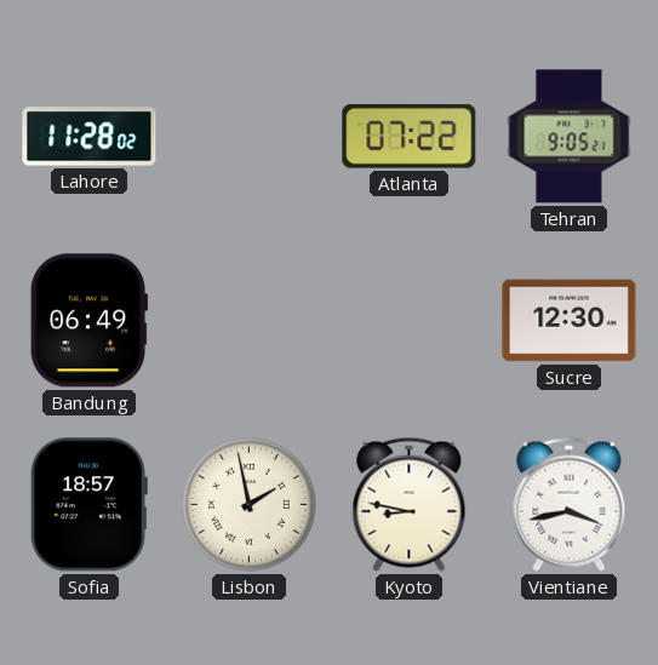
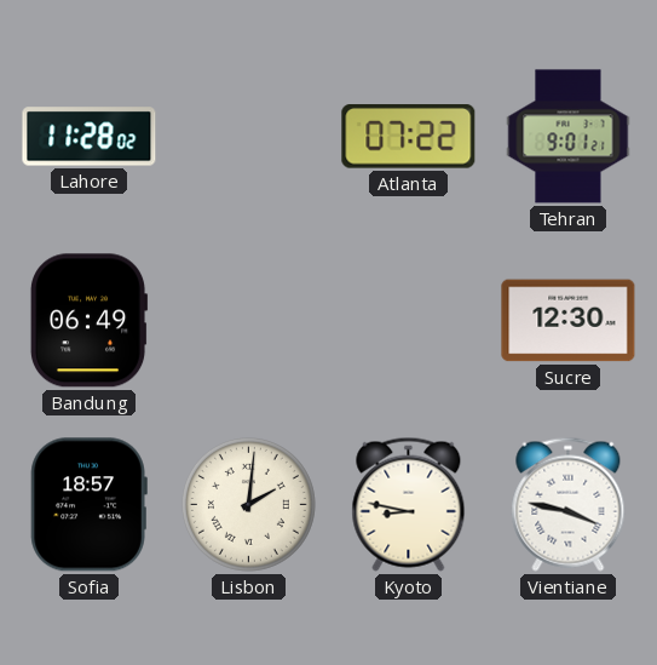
Tehran: 9:05 -> 9:01 (569, 137)
Lisbon: 1:58 -> 2:01 (248, 504)
Vientiane: 3:43 -> 3:47 (569, 504)
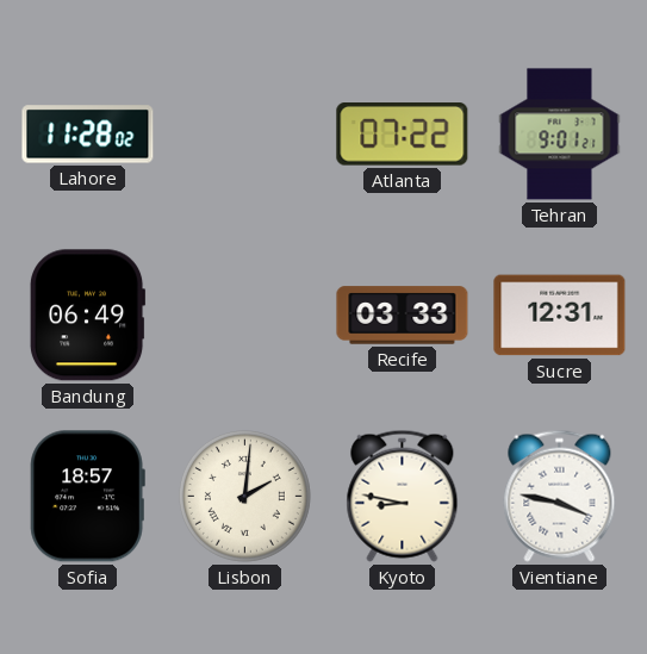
Recife: none -> 03:33 (403, 316)
Sucre: 12:30 -> 12:31 (560, 316)
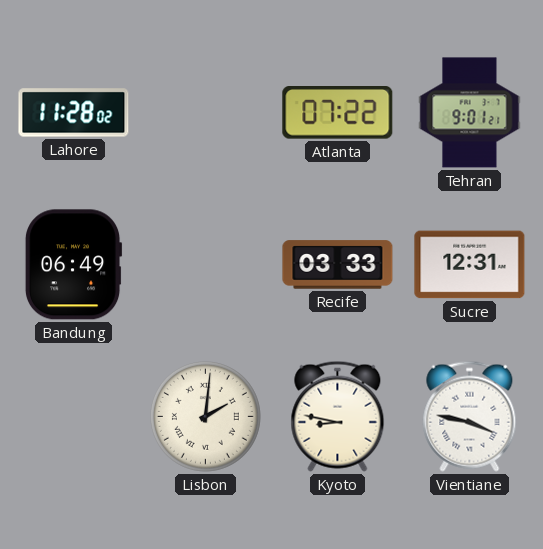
Sofia: 18:57 -> none (87, 497)
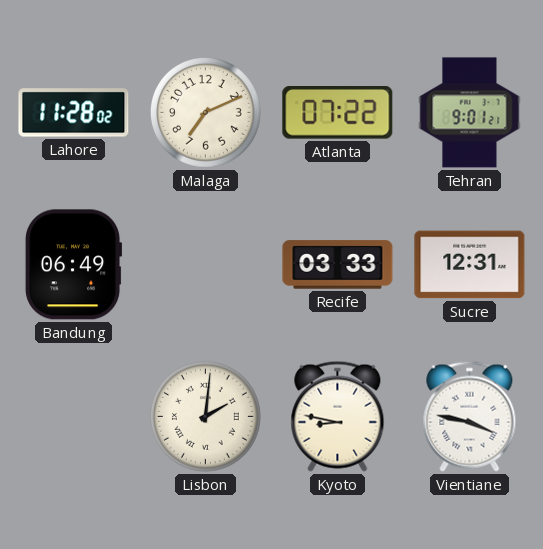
Malaga: none -> 7:11 (205, 112)
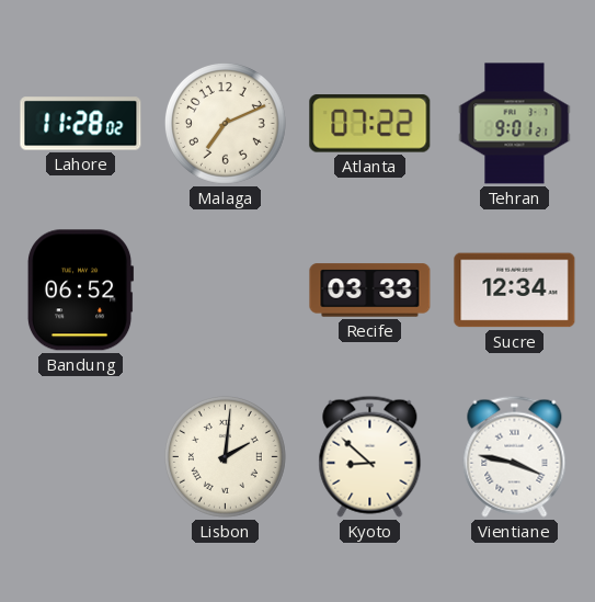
Bandung: 06:49 -> 06:52 (80, 291)
Sucre: 12:31 -> 12:34 (515, 291)
Kyoto: 8:47 -> 8:52 (370, 456)
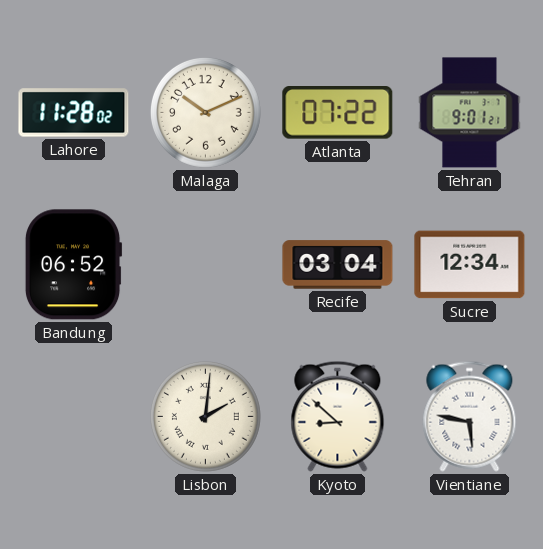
Malaga: 7:11 -> 10:11 (205, 112)
Recife: 03:33 -> 03:04 (338, 265)
Vientiane: 3:47 -> 5:47 (470, 416)
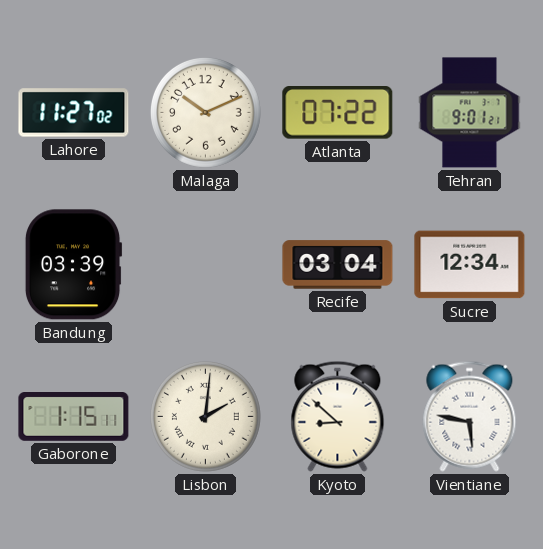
Lahore: 11:28 -> 11:27 (74, 113)
Bandung: 06:52 -> 03:39 (73, 265)
Gaborone: none -> 1:15 (74, 417)
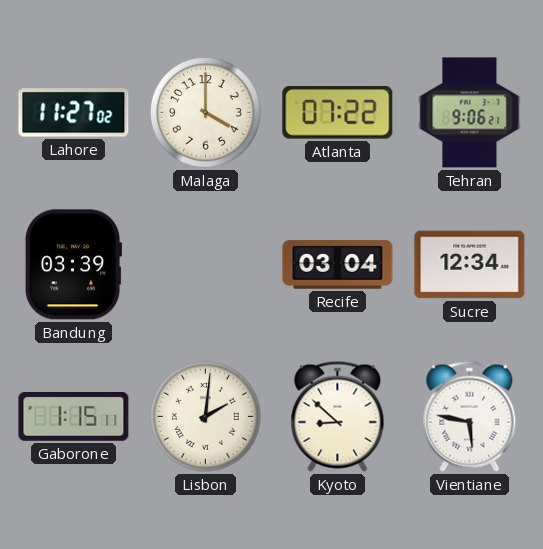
Malaga: 10:11 -> 4:00 (205, 112)
Tehran: 9:01 -> 9:06 (470, 113)
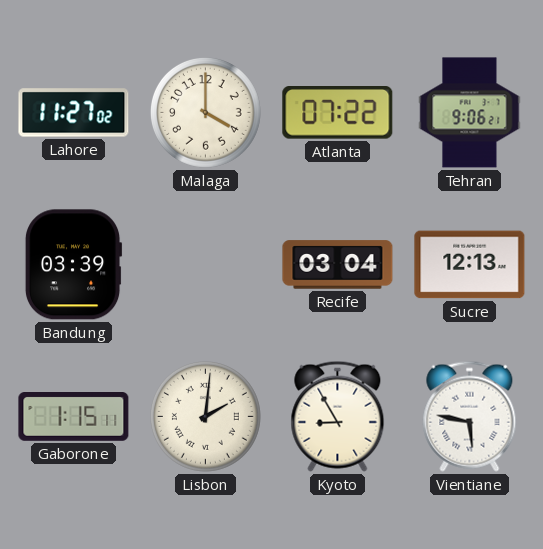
Sucre: 12:34 -> 12:13 (470, 265)
Kyoto: 8:52 -> 8:55 (338, 416)
